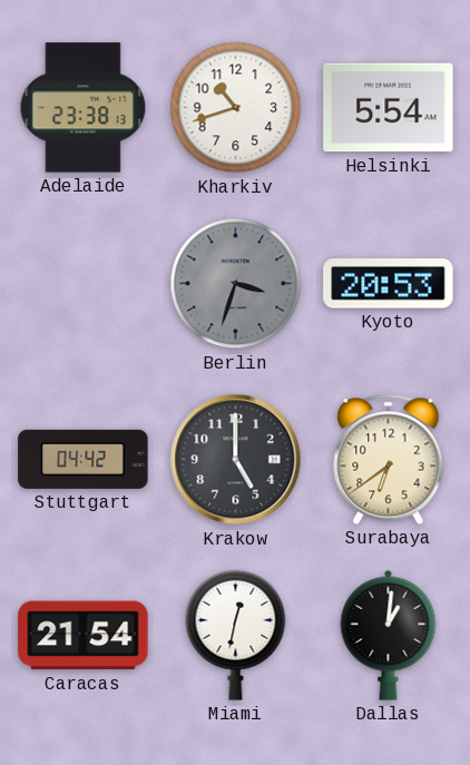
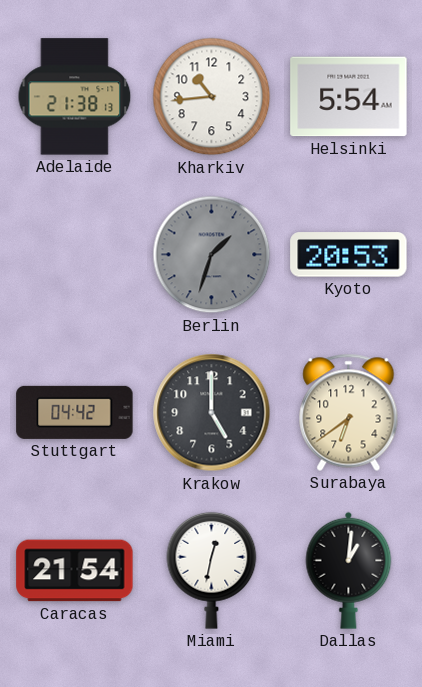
Adelaide: 23:38 -> 21:38 (75, 97)
Kharkiv: 10:42 -> 10:44 (212, 97)
Berlin: 3:33 -> 1:33 (212, 255)
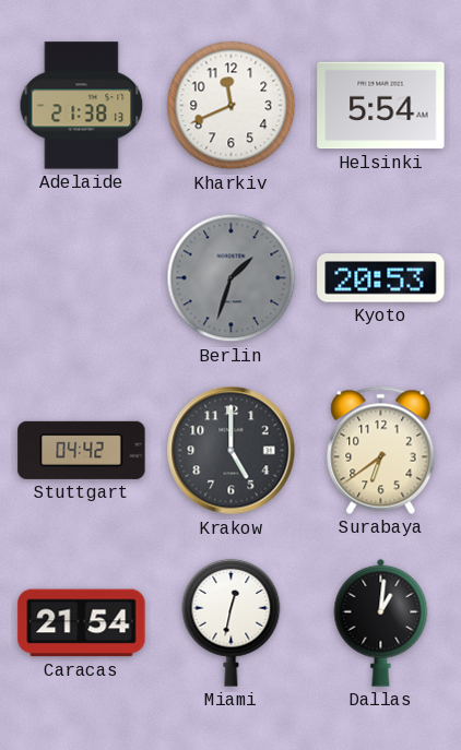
Kharkiv: 10:44 -> 11:41 (232, 106)
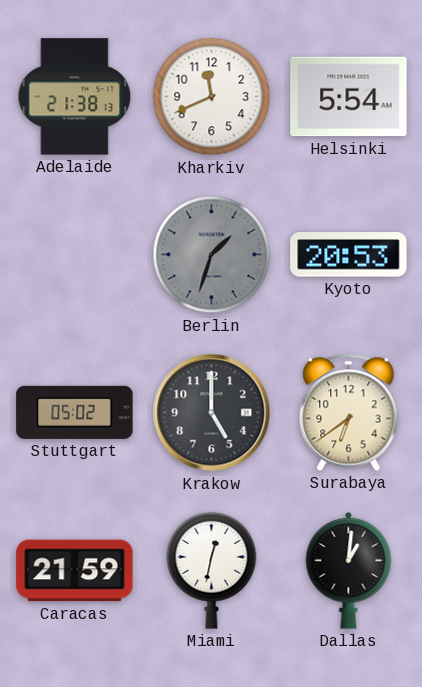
Stuttgart: 04:42 -> 05:02 (75, 412)
Caracas: 21:54 -> 21:59 (75, 571)
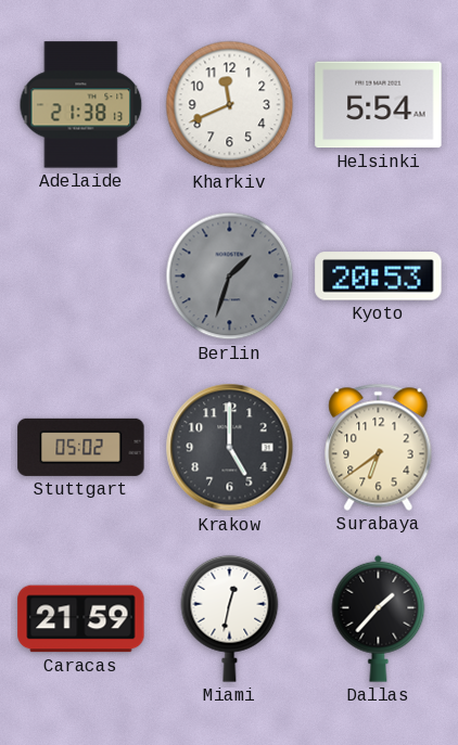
Dallas: 1:01 -> 1:37 (379, 618)
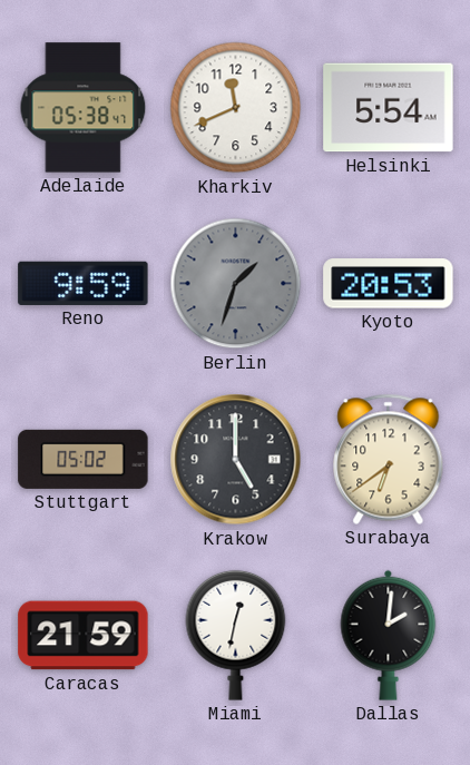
Adelaide: 21:38 -> 05:38 (84, 108)
Reno: none -> 9:59 (84, 283)
Dallas: 1:37 -> 2:01 (389, 635)
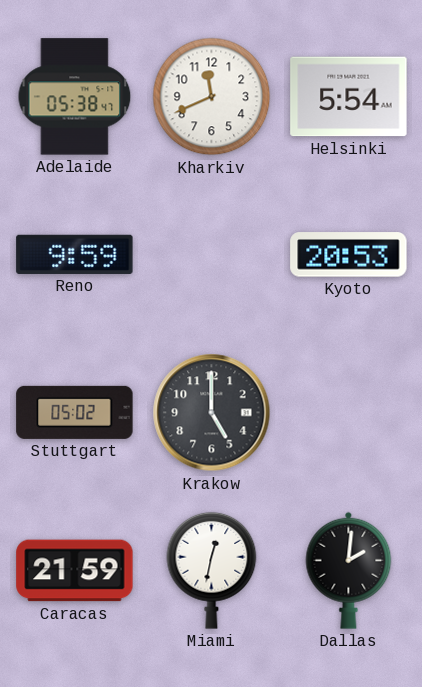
Berlin: 1:33 -> none (236, 284)
Surabaya: 6:39 -> none (389, 459)
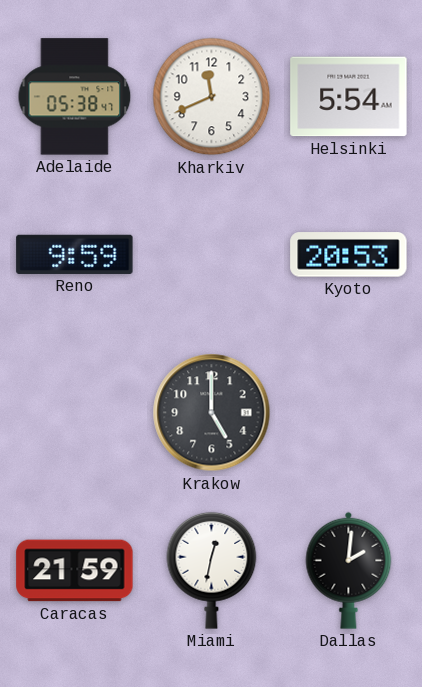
Stuttgart: 05:02 -> none (75, 412)
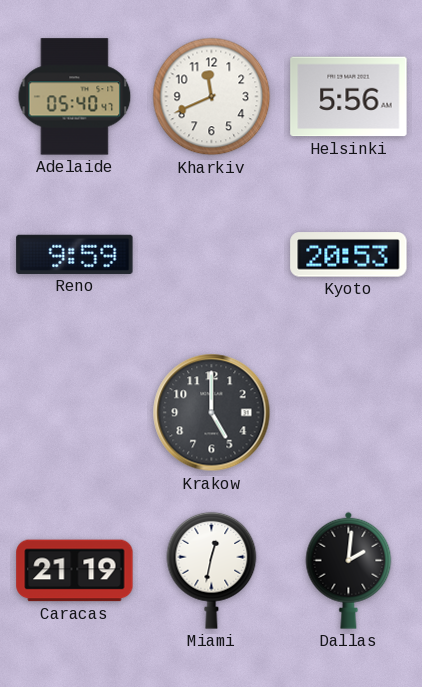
Adelaide: 05:38 -> 05:40 (75, 97)
Helsinki: 5:54 -> 5:56 (349, 97)
Caracas: 21:59 -> 21:19 (75, 571)
